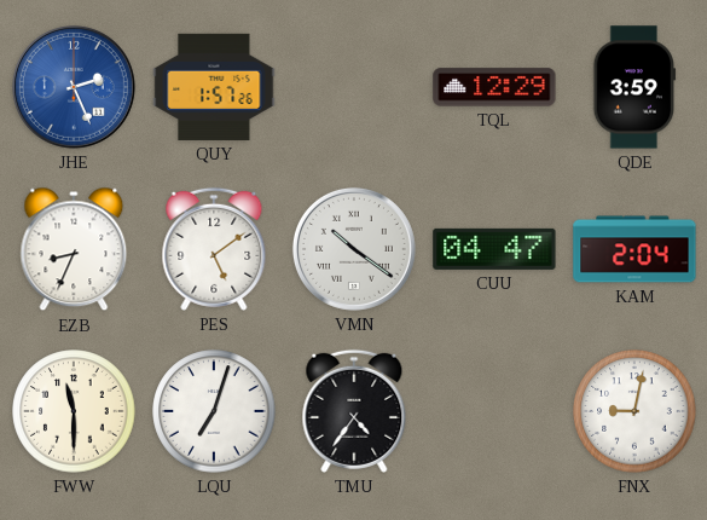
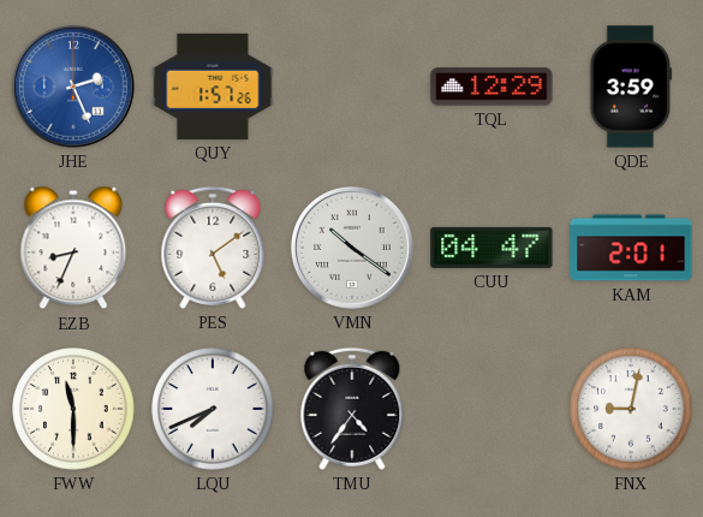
KAM: 2:04 -> 2:01 (631, 248)
LQU: 7:03 -> 7:41 (213, 409)
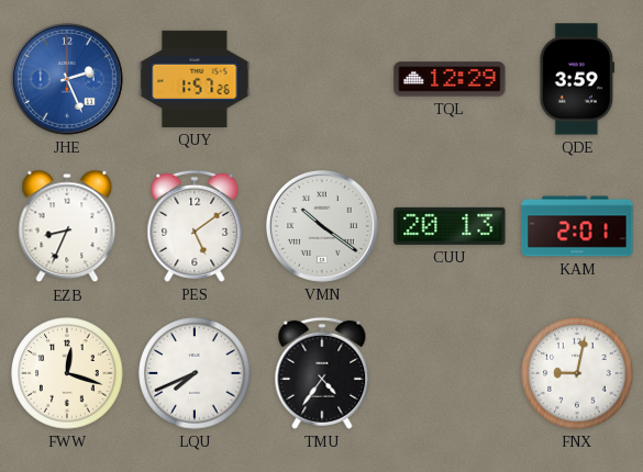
CUU: 04:47 -> 20:13 (450, 226)
FWW: 11:30 -> 12:18 (67, 373)
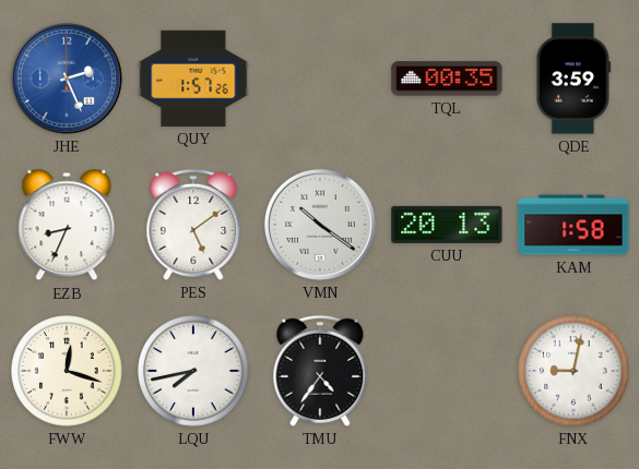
TQL: 12:29 -> 00:35 (447, 79)
KAM: 2:01 -> 1:58 (573, 225)
LQU: 7:41 -> 7:43 (193, 371)
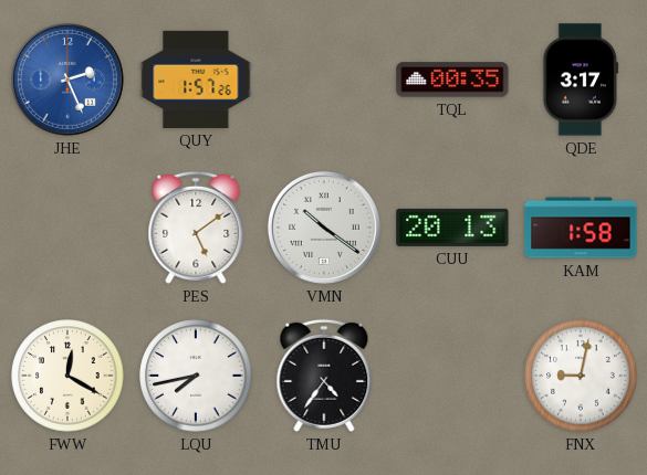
QDE: 3:59 -> 3:17 (581, 80)
EZB: 8:34 -> none (67, 225)
FWW: 12:18 -> 12:20 (67, 376)
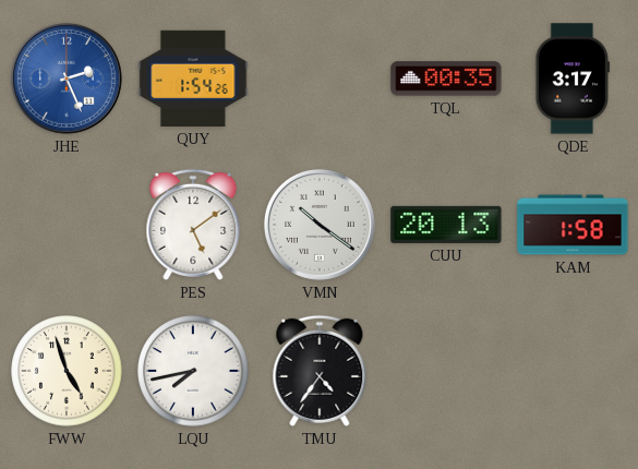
QUY: 1:57 -> 1:54 (193, 79)
FWW: 12:20 -> 4:57 (67, 371)
FNX: 9:02 -> none (581, 376)
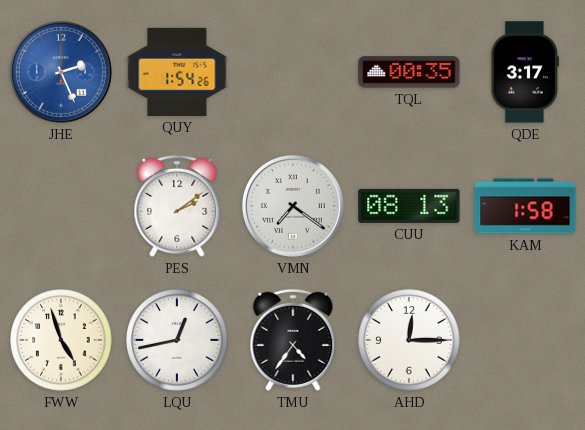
PES: 5:09 -> 2:09 (177, 206)
VMN: 10:21 -> 7:21 (293, 206)
CUU: 20:13 -> 08:13 (409, 206)
LQU: 7:43 -> 12:43 (177, 340)
AHD: none -> 12:15 (409, 340)
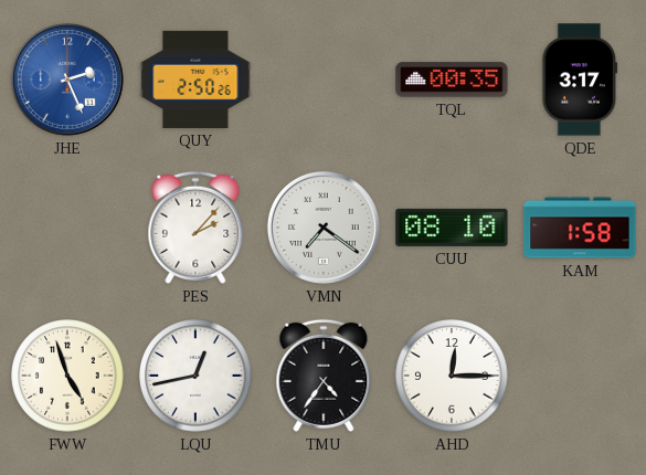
QUY: 1:54 -> 2:50 (195, 80)
PES: 2:09 -> 2:07 (195, 228)
CUU: 08:13 -> 08:10 (452, 228)
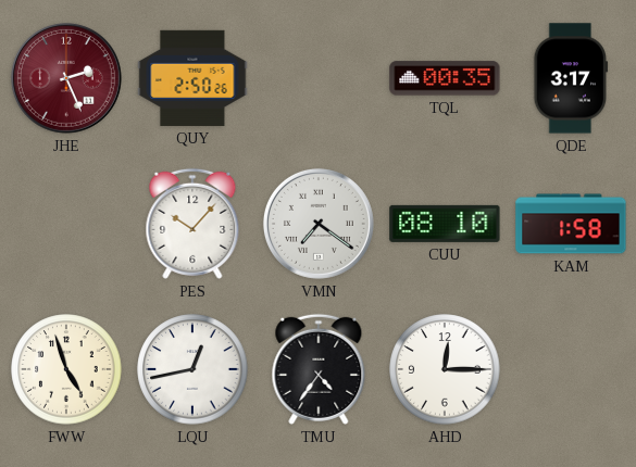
JHE dial: blue -> burgundy (66, 78)
PES: 2:07 -> 10:07 (192, 224)
